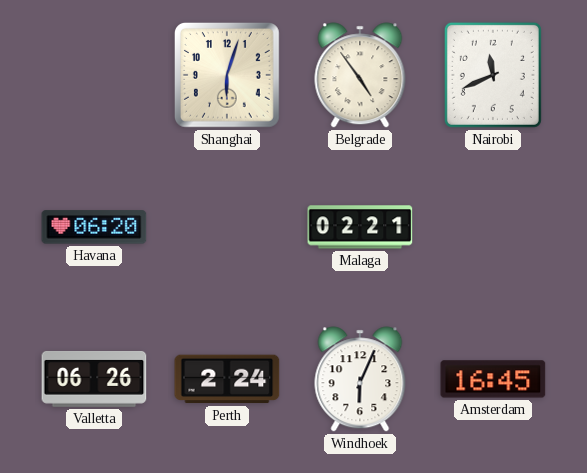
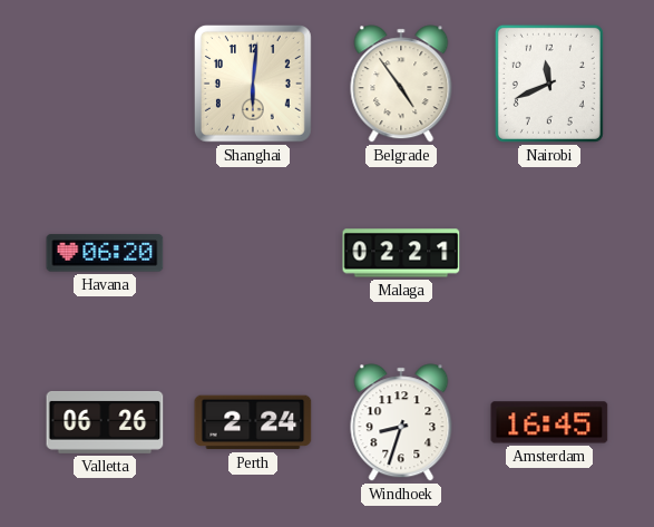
Shanghai: 6:03 -> 6:01 (253, 84)
Windhoek: 6:04 -> 8:33 (401, 422)
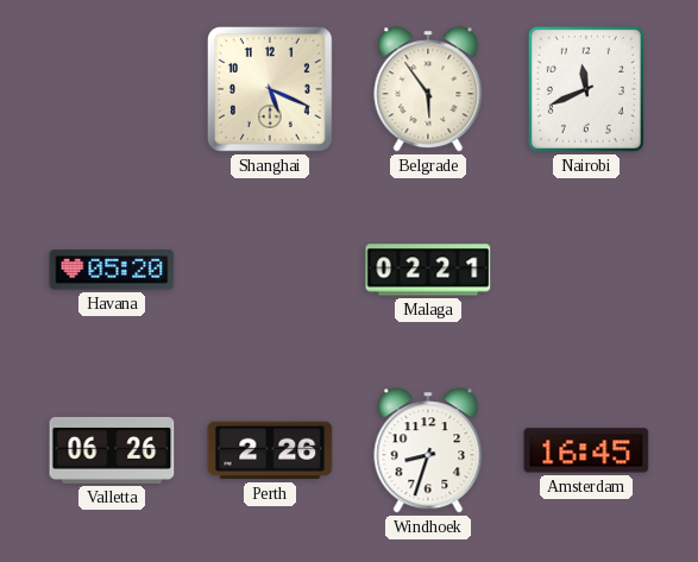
Shanghai: 6:01 -> 5:19 (270, 89)
Belgrade: 4:54 -> 5:54 (428, 89)
Havana: 06:20 -> 05:20 (112, 270)
Perth: 2:24 -> 2:26 (270, 450)
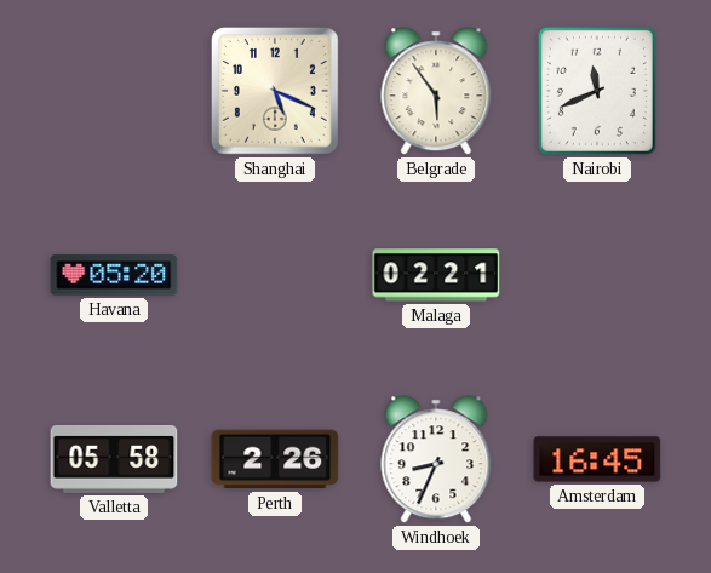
Valletta: 06:26 -> 05:58 (114, 459)
Windhoek: 8:33 -> 8:34 (436, 459)
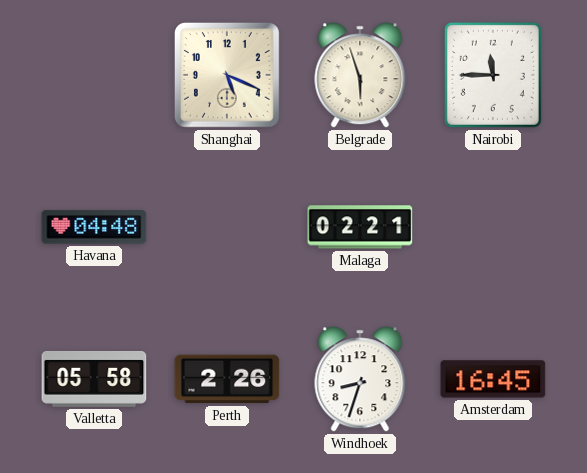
Belgrade: 5:54 -> 5:57 (360, 75)
Nairobi: 11:41 -> 11:45 (493, 75)
Havana: 05:20 -> 04:48 (94, 227)
Windhoek: 8:34 -> 8:33 (360, 379)
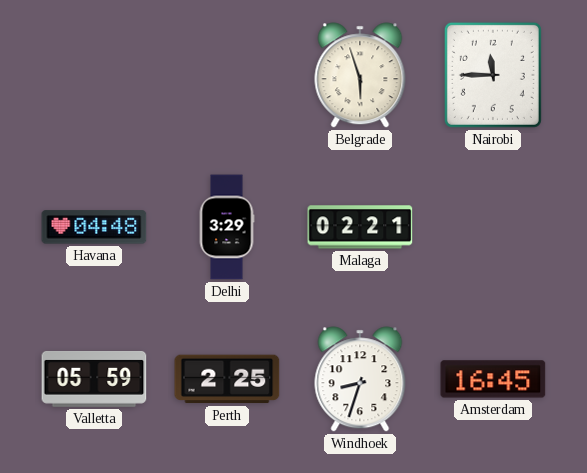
Shanghai: 5:19 -> none (227, 75)
Delhi: none -> 3:29 (227, 227)
Valletta: 05:58 -> 05:59 (94, 379)
Perth: 2:26 -> 2:25 (227, 379)
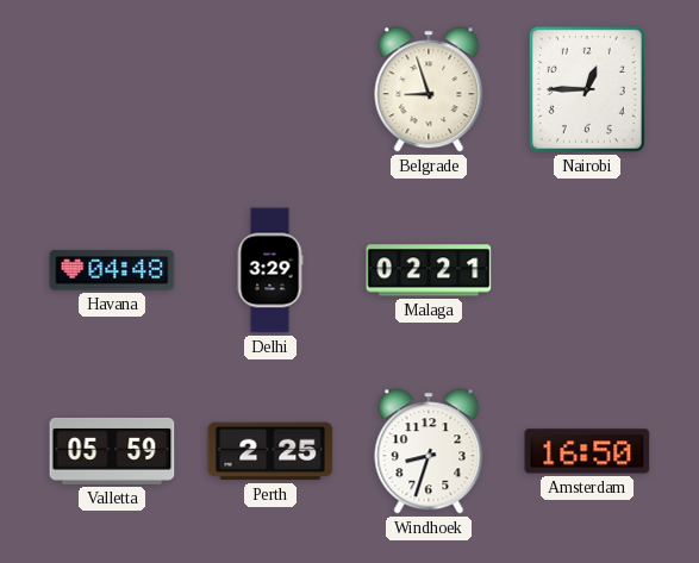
Belgrade: 5:57 -> 8:57 (429, 89)
Nairobi: 11:45 -> 12:45 (587, 89)
Amsterdam: 16:45 -> 16:50 (587, 451)
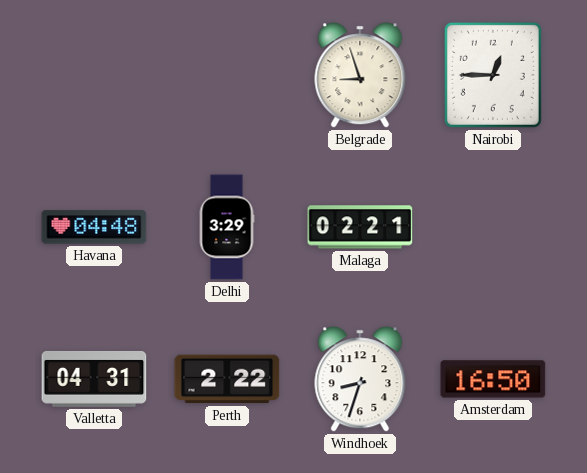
Valletta: 05:59 -> 04:31 (94, 379)
Perth: 2:25 -> 2:22 (227, 379)
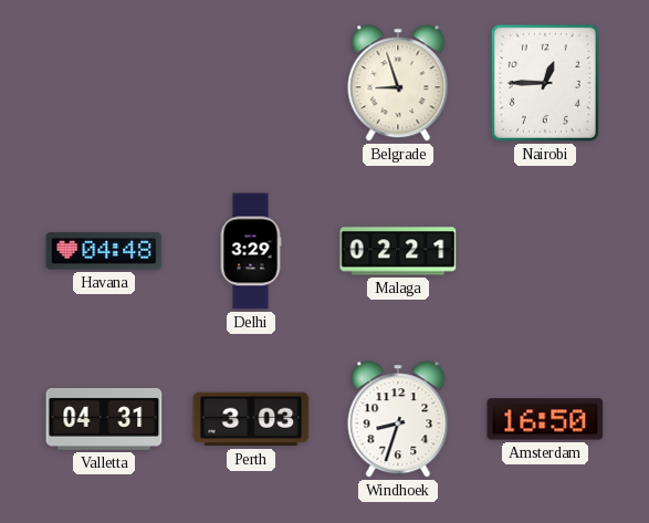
Perth: 2:22 -> 3:03 (251, 419)
